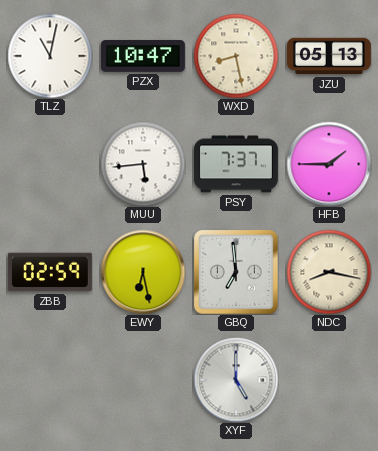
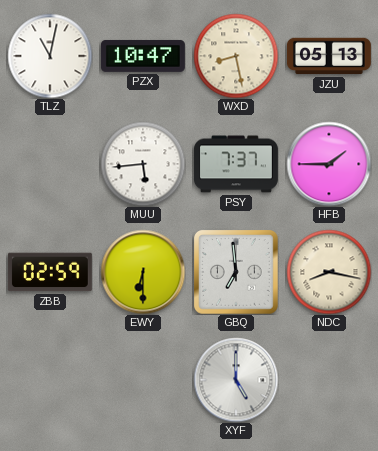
EWY: 6:28 -> 6:30 (143, 272)
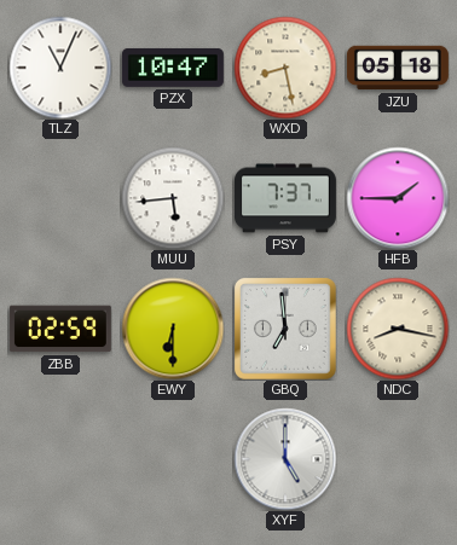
TLZ: 11:02 -> 11:04 (60, 68)
JZU: 05:13 -> 05:18 (398, 68)
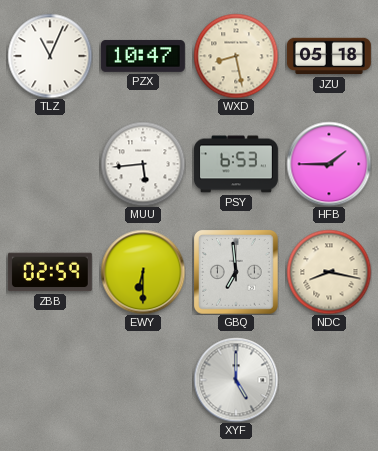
PSY: 7:37 -> 6:53 (236, 164)
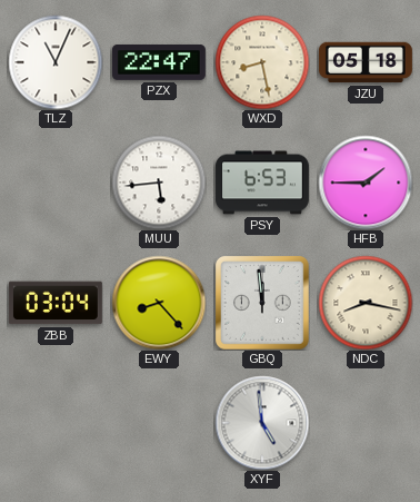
PZX: 10:47 -> 22:47 (159, 62)
ZBB: 02:59 -> 03:04 (56, 303)
EWY: 6:30 -> 8:23 (159, 303)
GBQ: 6:59 -> 11:59 (262, 303)
XYF: 5:00 -> 4:59 (262, 423)
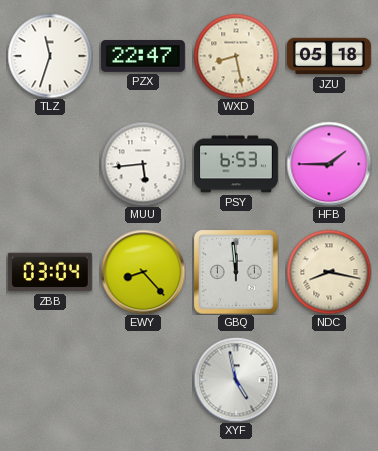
TLZ: 11:04 -> 11:33 (50, 56)
XYF: 4:59 -> 4:58 (236, 380)
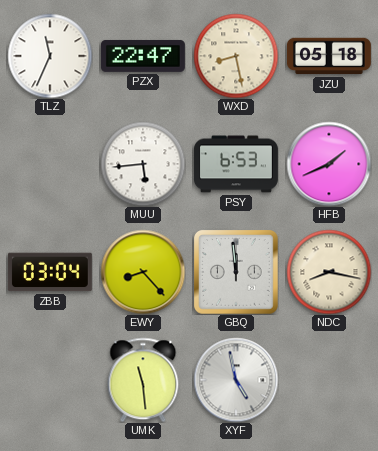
TLZ: 11:33 -> 11:34 (50, 56)
HFB: 1:45 -> 1:41 (329, 164)
UMK: none -> 11:29 (143, 380)
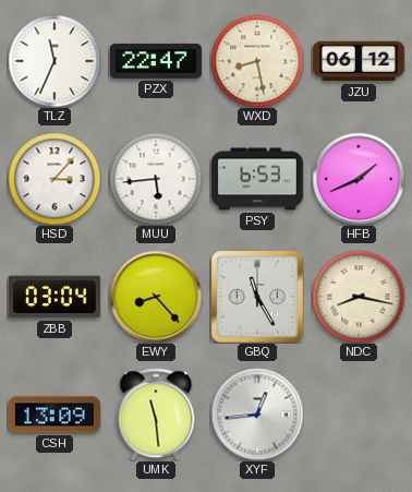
JZU: 05:18 -> 06:12 (359, 61)
HSD: none -> 3:07 (54, 179)
GBQ: 11:59 -> 11:25 (257, 297)
CSH: none -> 13:09 (54, 415)
XYF: 4:58 -> 12:44 (257, 415)
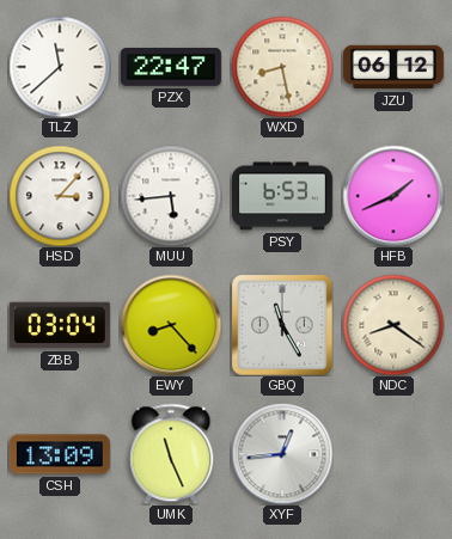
TLZ: 11:34 -> 11:38 (60, 67)
NDC: 8:17 -> 8:21 (393, 325)
UMK: 11:29 -> 11:26 (171, 454)
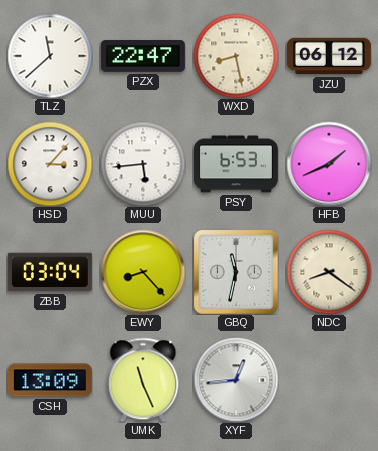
GBQ: 11:25 -> 11:32 (236, 272)
